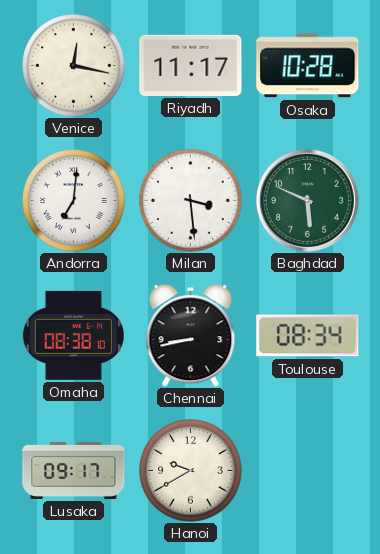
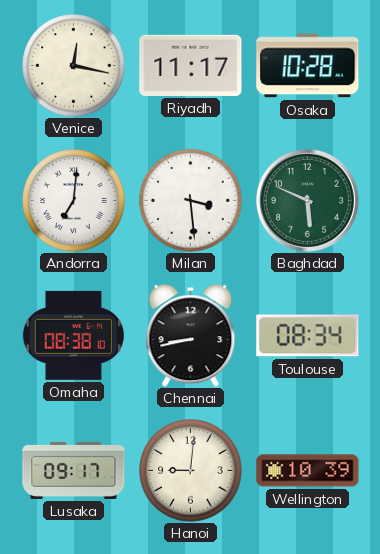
Hanoi: 9:40 -> 9:01 (191, 471)
Wellington: none -> 10:39 (308, 471)
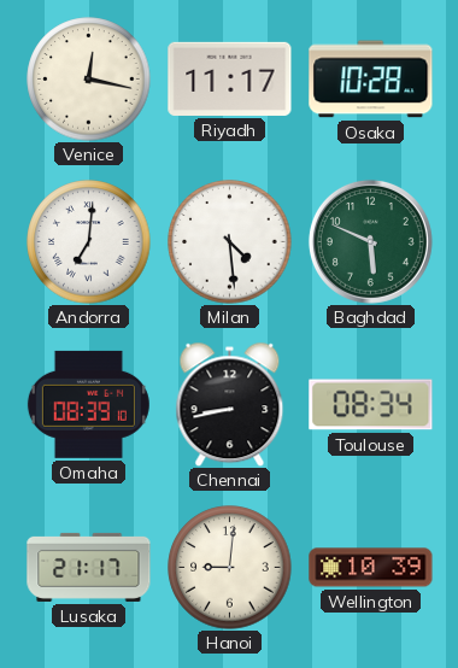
Milan: 3:29 -> 4:29 (230, 242)
Omaha: 08:38 -> 08:39 (88, 404)
Lusaka: 09:17 -> 21:17 (89, 567)
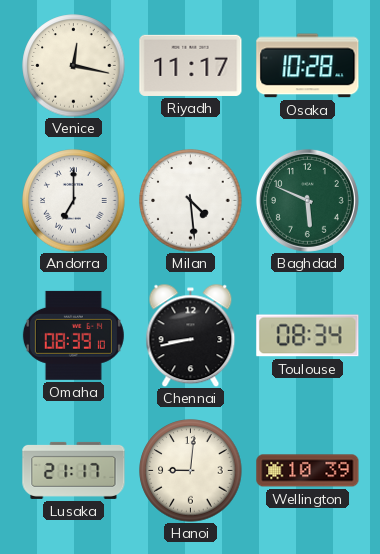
Andorra: 7:01 -> 7:00 (74, 201)
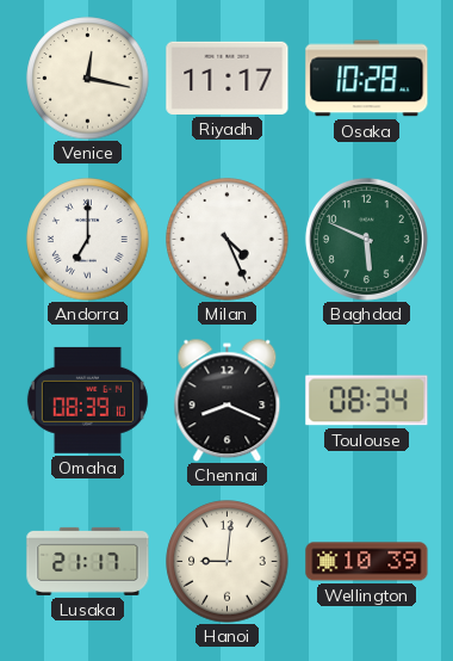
Milan: 4:29 -> 4:26 (228, 240)
Chennai: 8:43 -> 8:19 (228, 400)
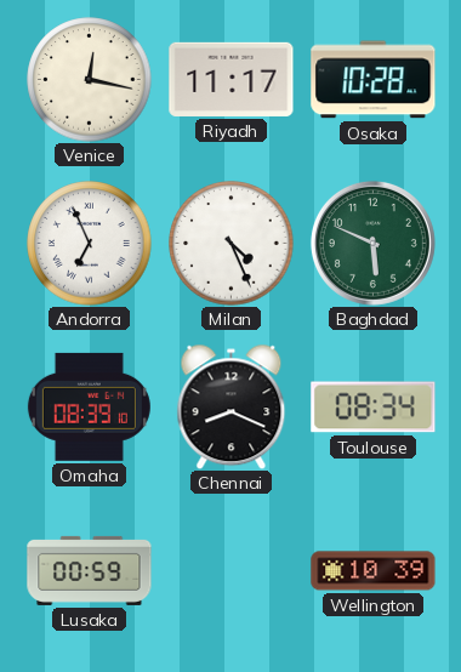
Andorra: 7:00 -> 6:56 (90, 244)
Lusaka: 21:17 -> 00:59 (90, 570)
Hanoi: 9:01 -> none (228, 562)
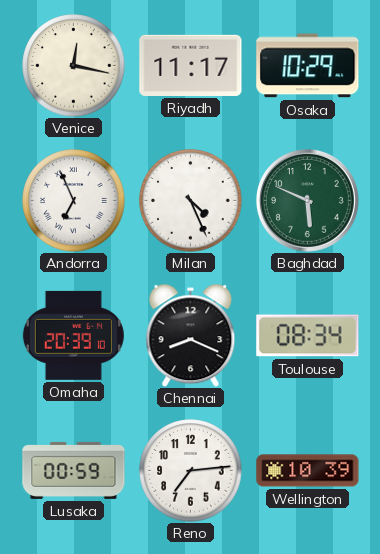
Osaka: 10:28 -> 10:29 (308, 66)
Omaha: 08:39 -> 20:39 (73, 335)
Reno: none -> 7:14 (191, 471)
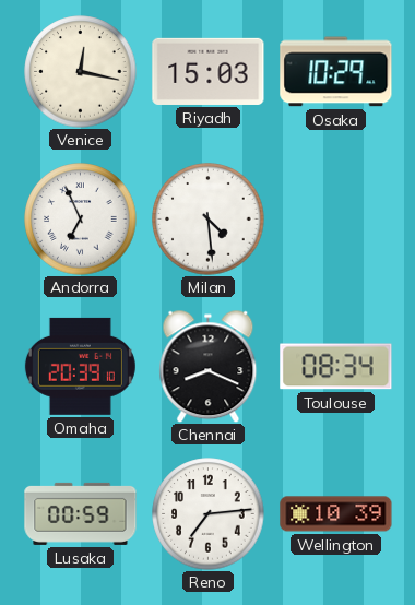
Riyadh: 11:17 -> 15:03 (209, 71)
Milan: 4:26 -> 4:29 (209, 220)
Baghdad: 5:49 -> none (307, 200)
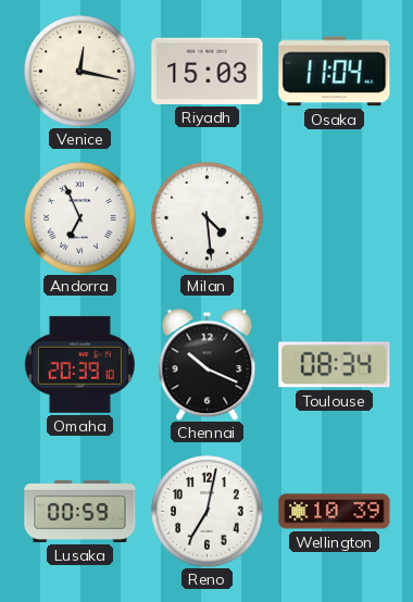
Osaka: 10:29 -> 11:04 (335, 72)
Chennai: 8:19 -> 10:19 (208, 364)
Reno: 7:14 -> 7:02 (208, 512)
